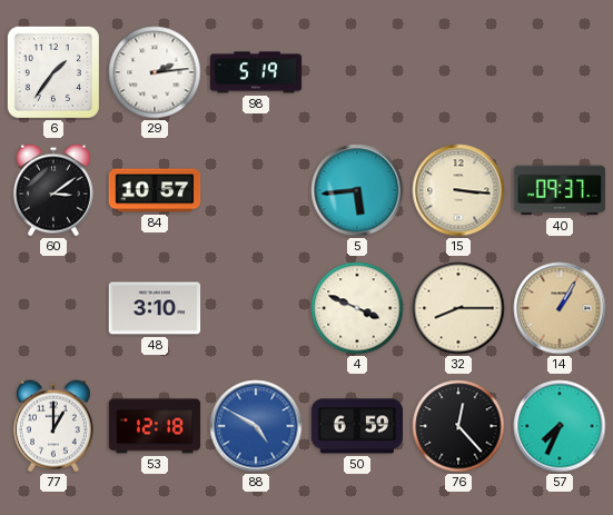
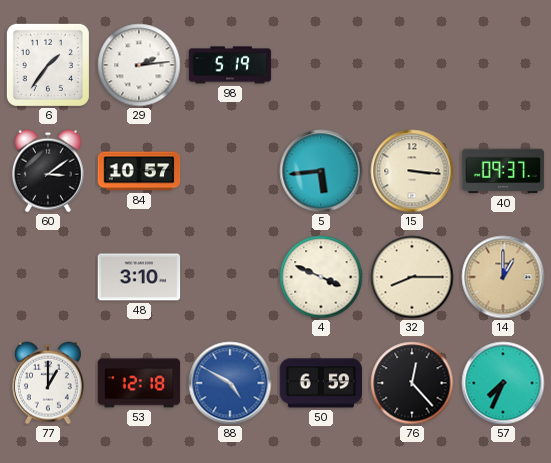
14: 1:05 -> 1:00 (503, 277)
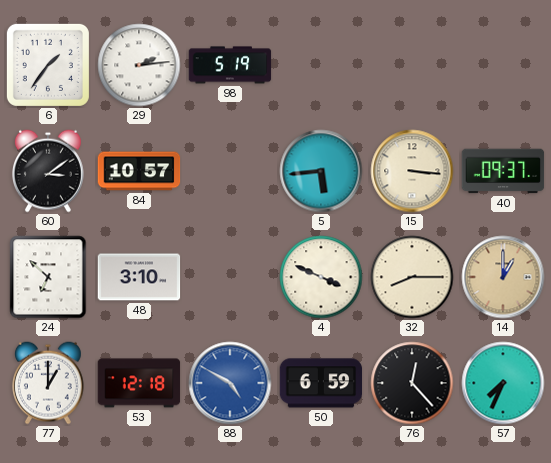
24: none -> 6:52 (48, 277)
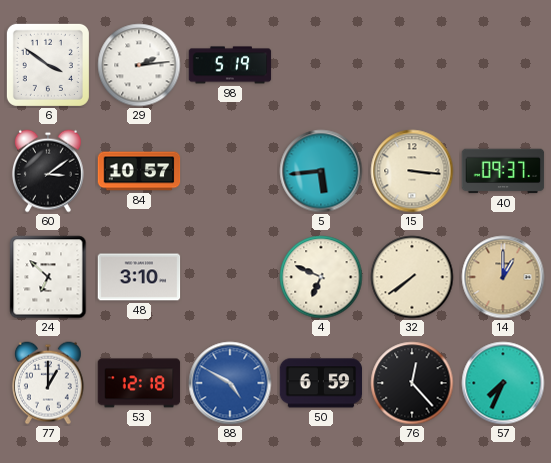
6: 1:36 -> 3:51 (48, 65)
4: 3:49 -> 6:49 (321, 277)
32: 8:15 -> 7:39 (412, 277)
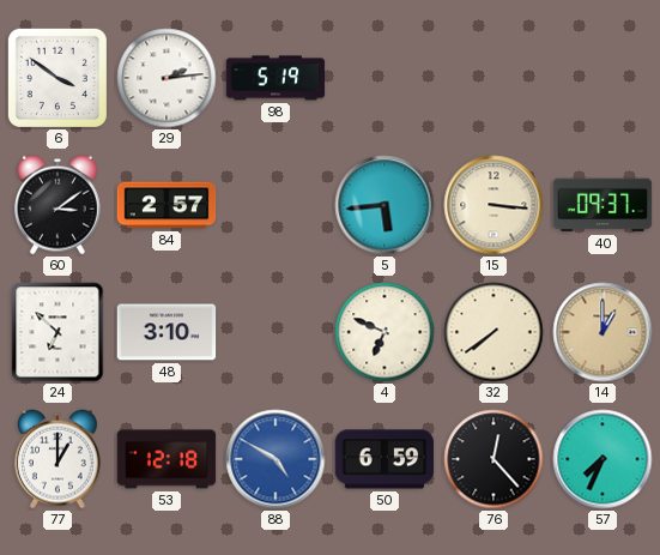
84: 10:57 -> 2:57 (166, 205)
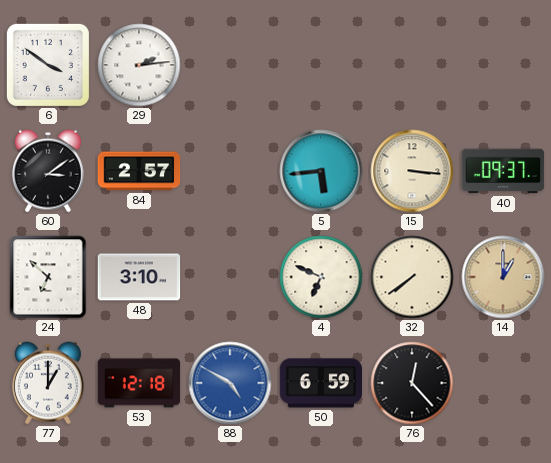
98: 5:19 -> none (275, 78)
57: 7:34 -> none (603, 459)
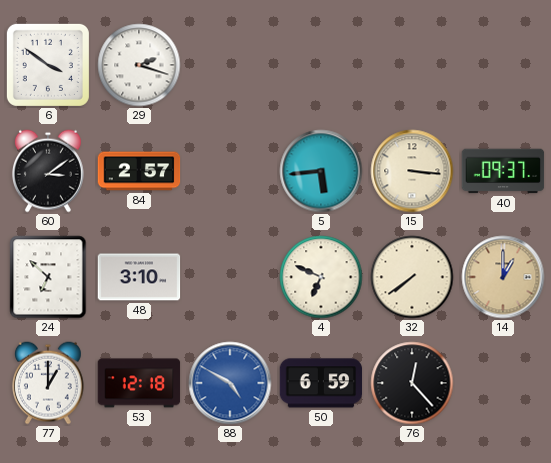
29: 2:14 -> 2:18 (139, 65)
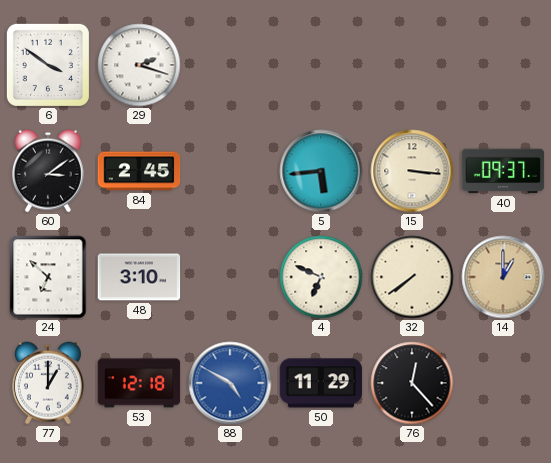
84: 2:57 -> 2:45 (139, 171)
50: 6:59 -> 11:29 (321, 383)
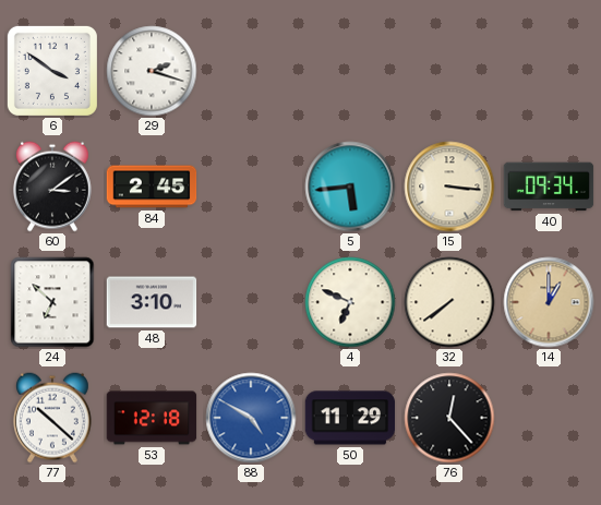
40: 09:37 -> 09:34 (549, 187)
77: 1:00 -> 10:22 (52, 418)
